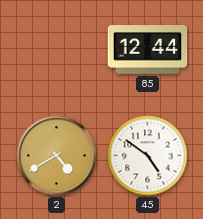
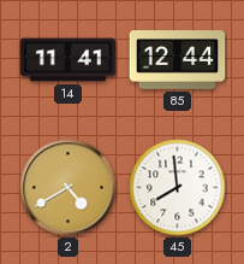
14: none -> 11:41 (69, 60)
45: 4:51 -> 7:59 (178, 188)
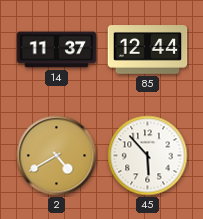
14: 11:41 -> 11:37 (57, 50)
45: 7:59 -> 5:53 (148, 156)
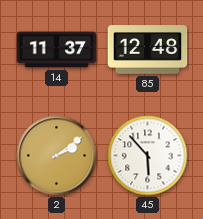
85: 12:44 -> 12:48 (148, 50)
2: 4:40 -> 2:09 (57, 156)
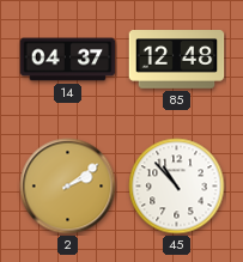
14: 11:37 -> 04:37 (68, 60)
45: 5:53 -> 10:53 (177, 187)
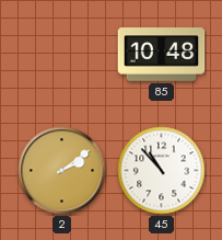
14: 04:37 -> none (68, 60)
85: 12:48 -> 10:48 (162, 55)
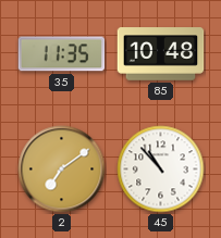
35: none -> 11:35 (62, 54)
2: 2:09 -> 7:09 (62, 170)
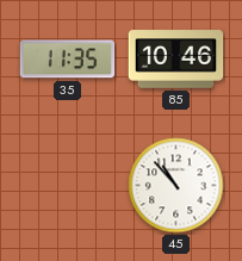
85: 10:48 -> 10:46 (176, 60)
2: 7:09 -> none (62, 170)
